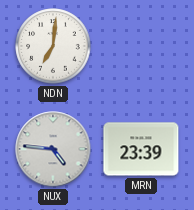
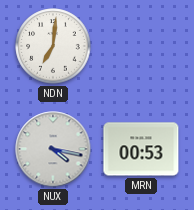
NUX: 4:46 -> 4:17 (53, 149)
MRN: 23:39 -> 00:53 (141, 149)
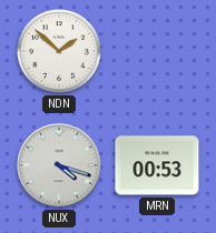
NDN: 7:01 -> 1:52 (59, 51)
NUX: 4:17 -> 4:18 (59, 165)
